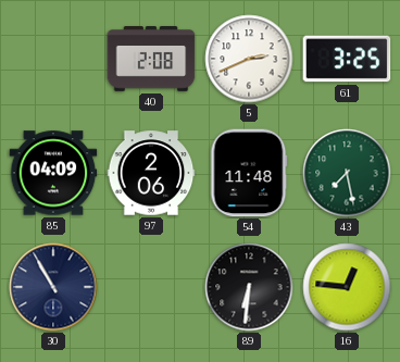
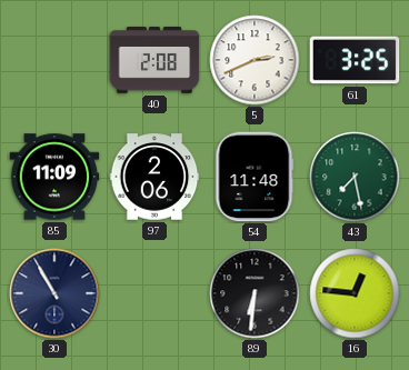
85: 04:09 -> 11:09 (54, 177)
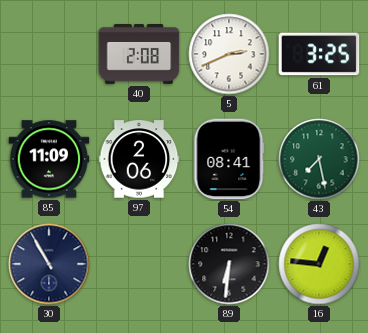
54: 11:48 -> 08:41 (229, 159)
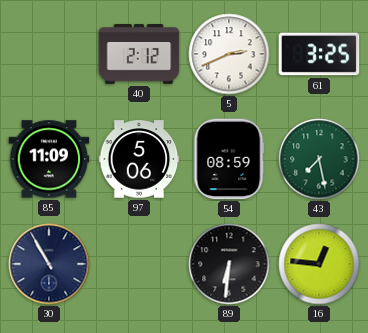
40: 2:08 -> 2:12 (139, 55)
97: 2:06 -> 5:06 (139, 159)
54: 08:41 -> 08:59 (229, 159)
